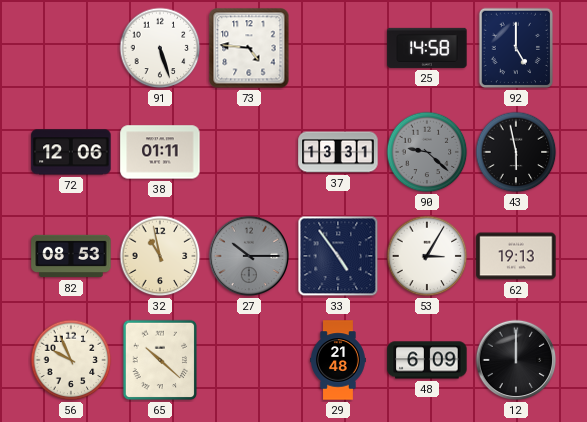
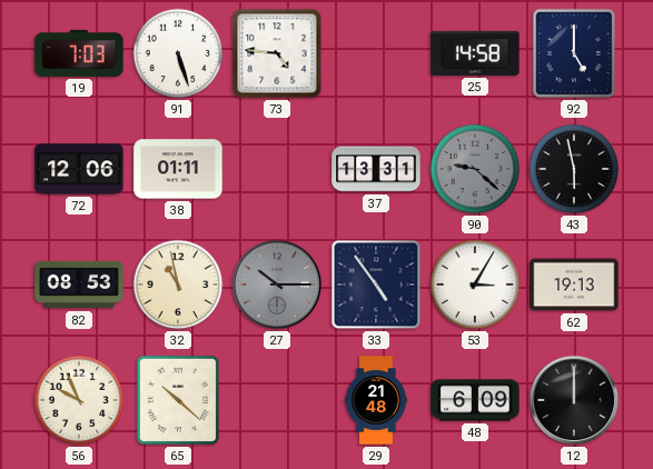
19: none -> 7:03 (79, 53)
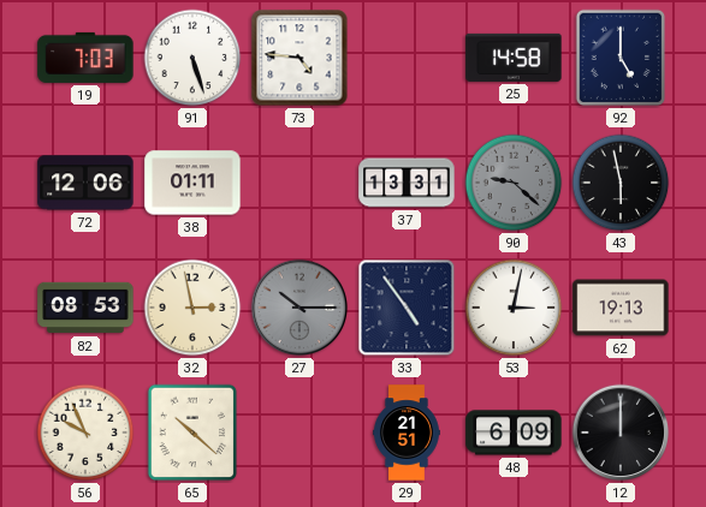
32: 10:58 -> 2:58 (192, 308)
53: 3:05 -> 3:02 (514, 308)
29: 21:48 -> 21:51 (408, 433)
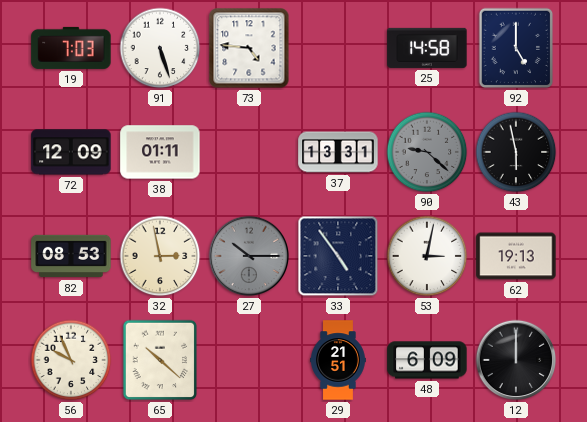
72: 12:06 -> 12:09 (71, 152)
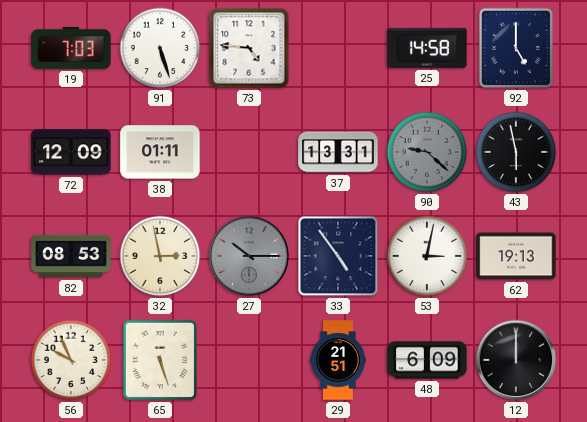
65: 10:22 -> 5:27 (160, 360)
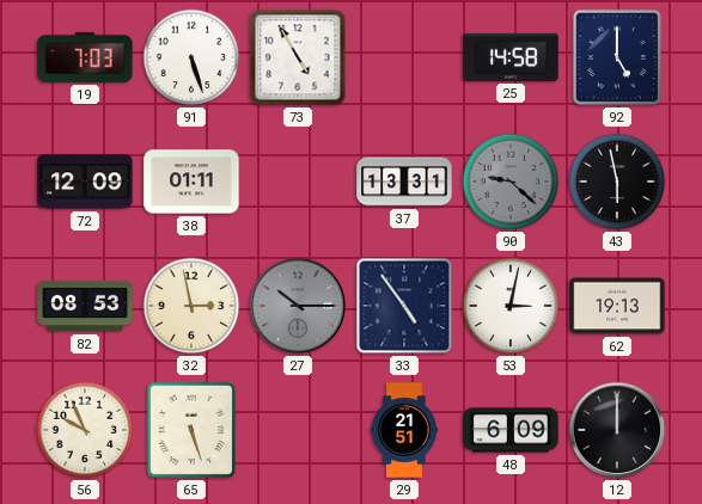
73: 4:46 -> 4:55 (298, 57)
